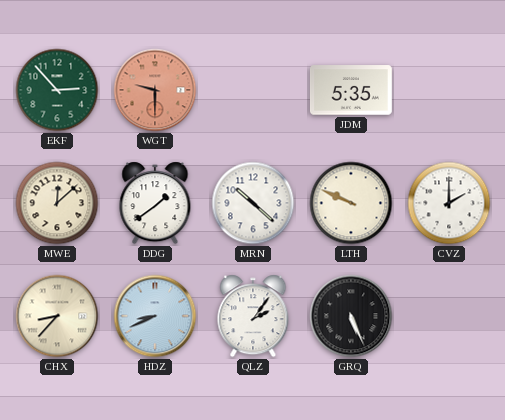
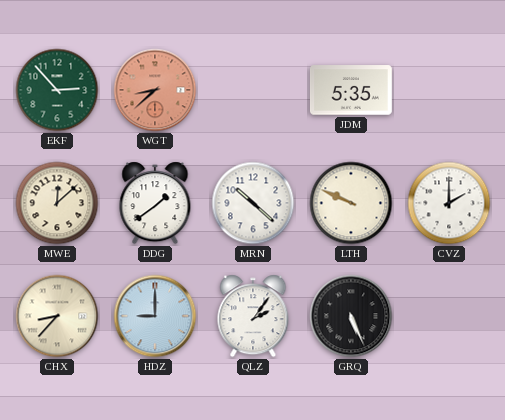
WGT: 9:30 -> 8:38 (155, 90)
HDZ: 8:41 -> 9:00 (155, 316)
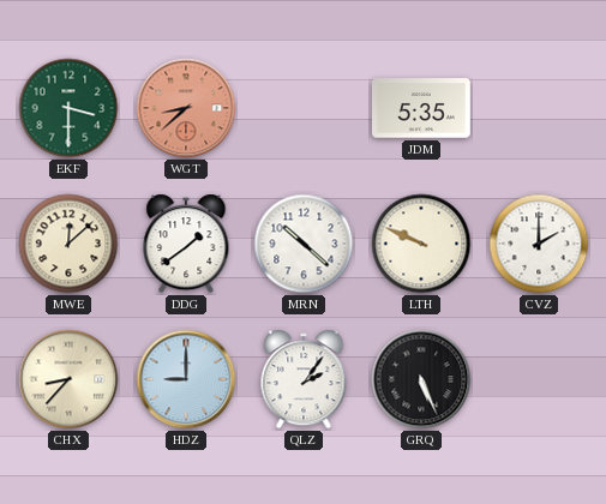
EKF: 2:53 -> 3:30 (68, 108)
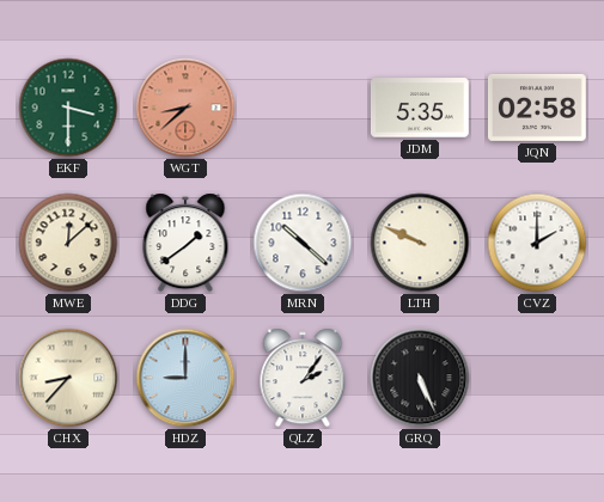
JQN: none -> 02:58 (537, 108)
